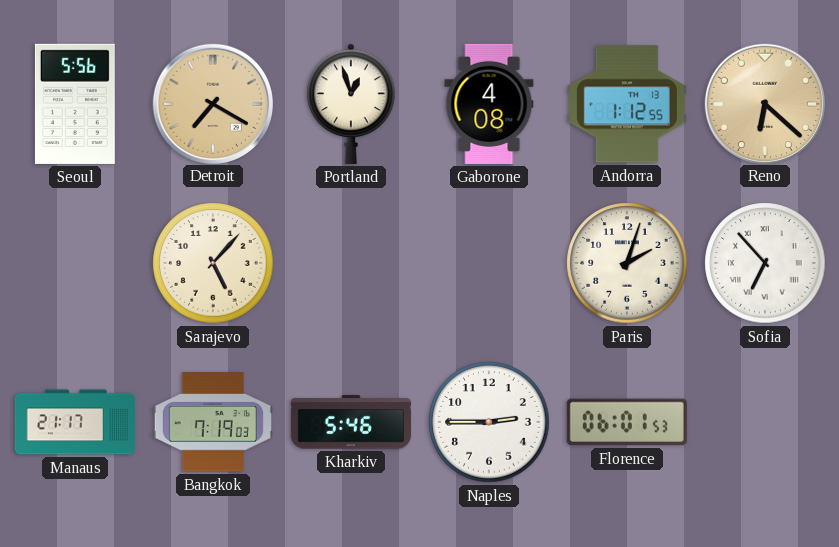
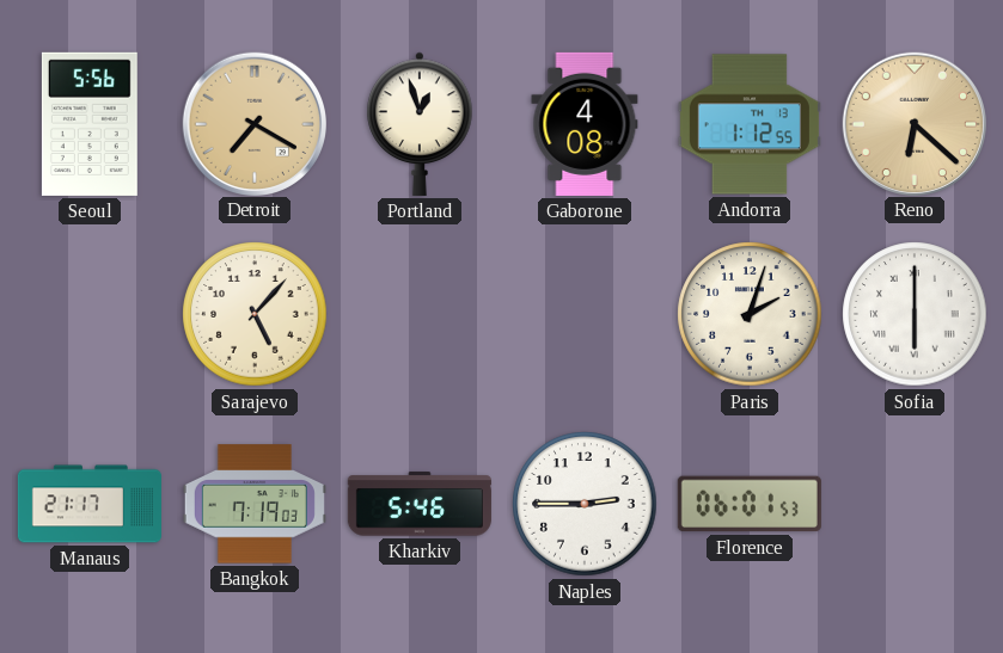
Sofia: 6:53 -> 6:00 (915, 314)
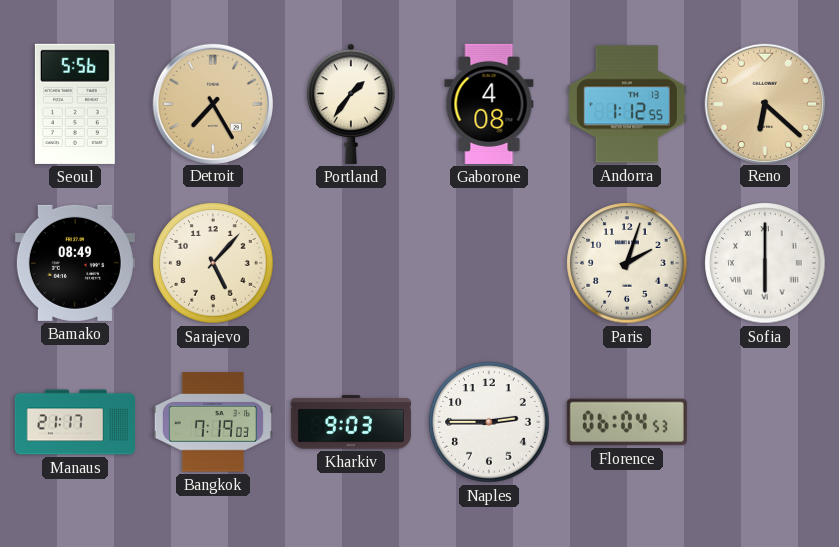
Detroit: 7:20 -> 7:25 (212, 103)
Portland: 12:57 -> 1:36 (351, 104)
Bamako: none -> 08:49 (75, 263)
Kharkiv: 5:46 -> 9:03 (351, 422)
Florence: 06:01 -> 06:04 (627, 422)
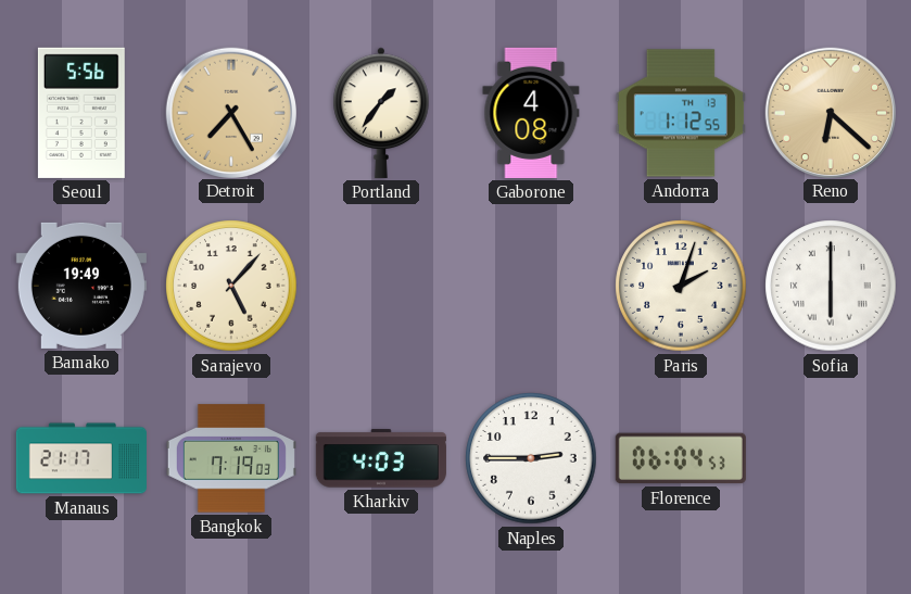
Bamako: 08:49 -> 19:49 (81, 286)
Kharkiv: 9:03 -> 4:03 (381, 458)
